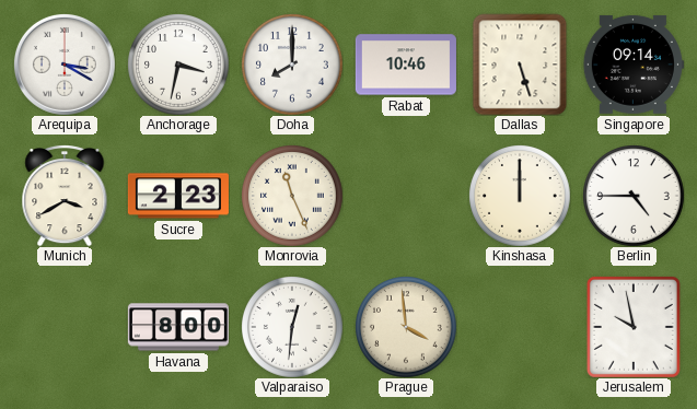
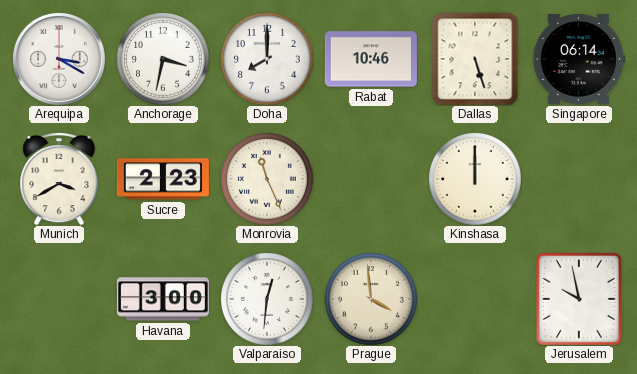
Singapore: 09:14 -> 06:14 (579, 59)
Berlin: 4:45 -> none (634, 196)
Havana: 8:00 -> 3:00 (163, 299)
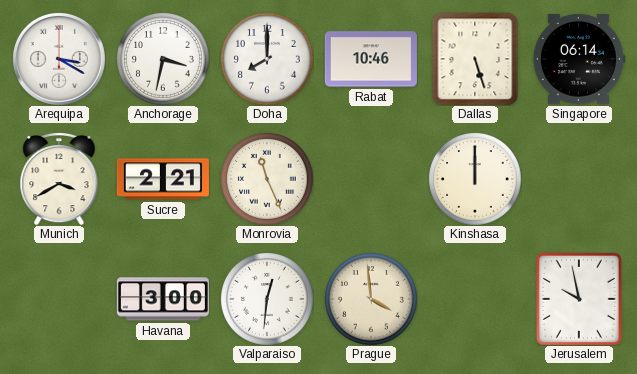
Sucre: 2:23 -> 2:21 (163, 179)
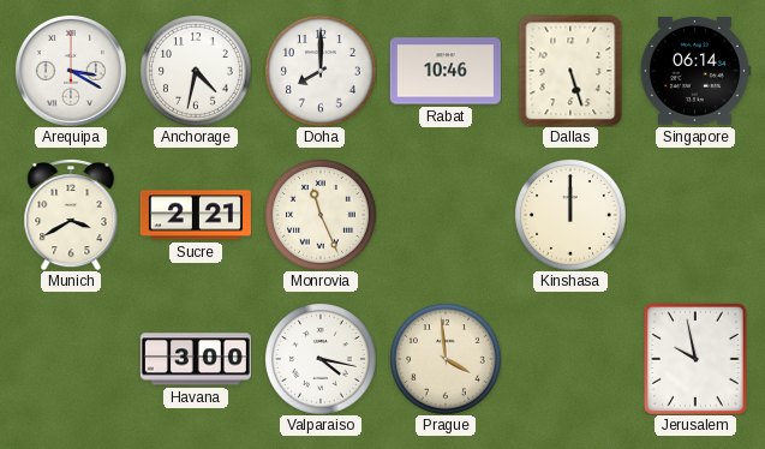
Anchorage: 3:32 -> 4:32 (196, 71)
Valparaiso: 12:31 -> 4:17 (321, 359)
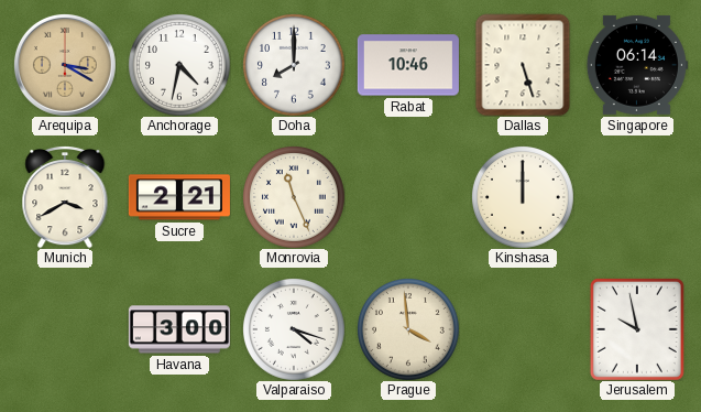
Arequipa dial: white -> champagne (65, 65)
Valparaiso: 4:17 -> 4:18 (294, 329)
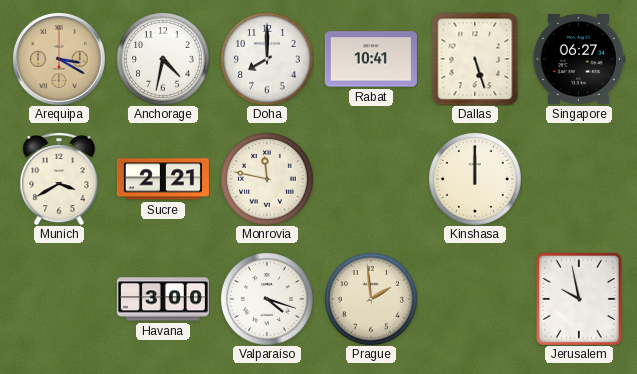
Rabat: 10:46 -> 10:41 (371, 59)
Singapore: 06:14 -> 06:27 (579, 59)
Monrovia: 11:26 -> 11:47 (267, 179)
Prague: 3:59 -> 1:59 (371, 299)
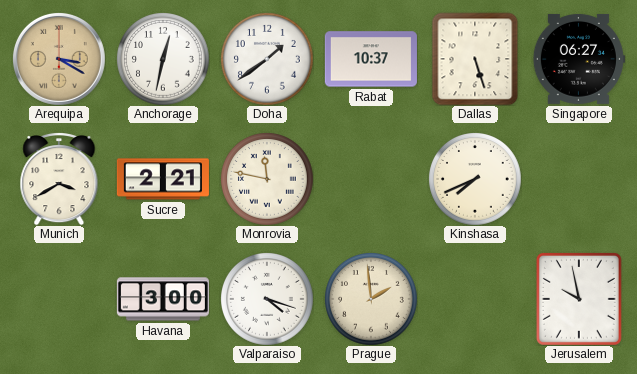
Anchorage: 4:32 -> 12:32 (163, 59)
Doha: 8:00 -> 1:39 (267, 59)
Rabat: 10:41 -> 10:37 (371, 59)
Kinshasa: 12:00 -> 7:41 (475, 179)
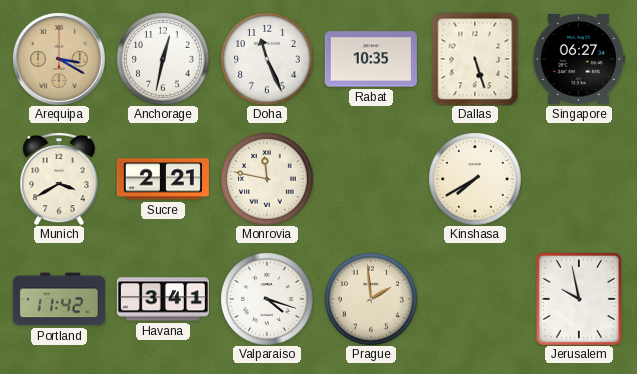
Doha: 1:39 -> 11:26 (267, 59)
Rabat: 10:37 -> 10:35 (371, 59)
Kinshasa: 7:41 -> 7:40 (475, 179)
Portland: none -> 11:42 (59, 299)
Havana: 3:00 -> 3:41 (163, 299)
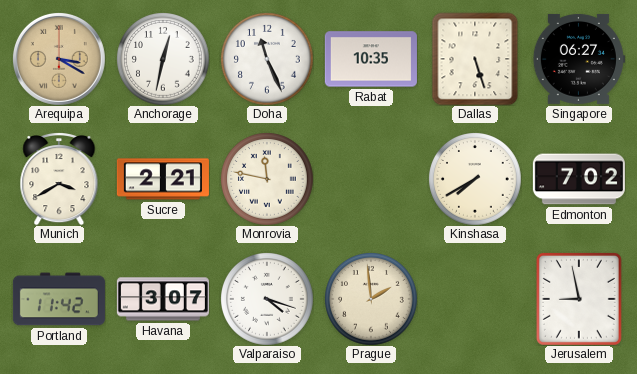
Edmonton: none -> 7:02 (579, 179)
Havana: 3:41 -> 3:07 (163, 299)
Jerusalem: 9:58 -> 8:58 (579, 299)
